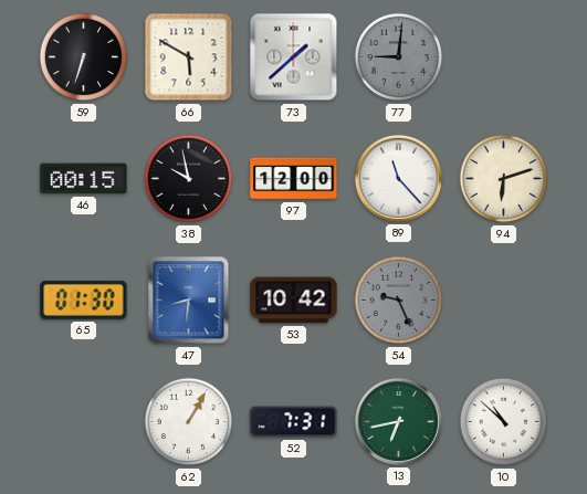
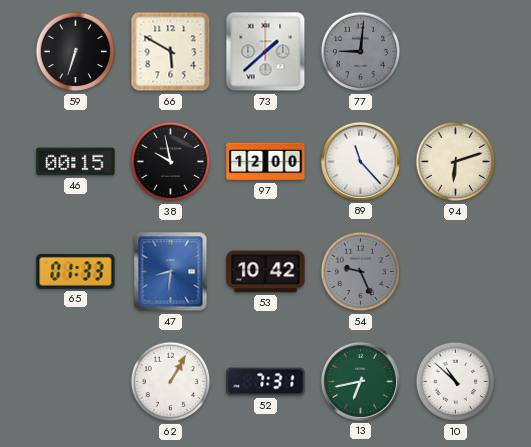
65: 01:30 -> 01:33 (76, 271)
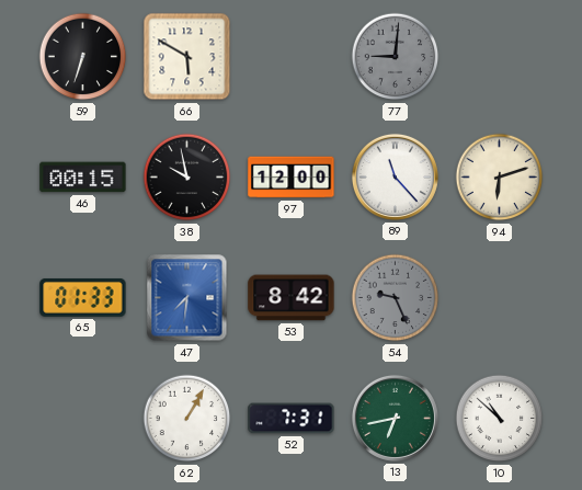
73: 1:38 -> none (266, 52)
47: 8:31 -> 7:31 (187, 298)
53: 10:42 -> 8:42 (292, 298)
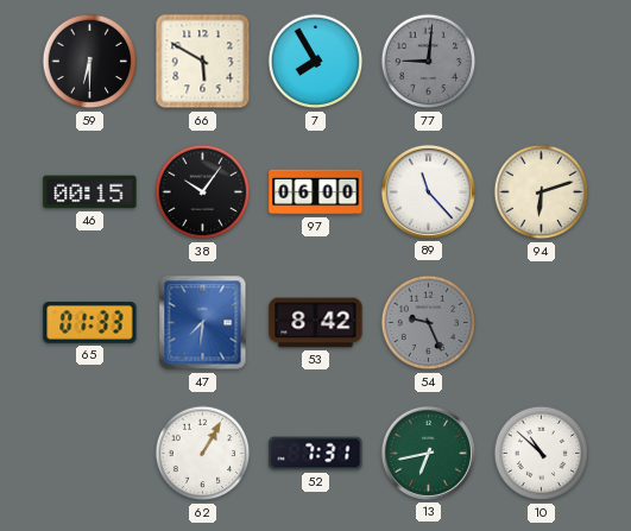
59: 6:33 -> 6:30 (90, 62)
7: none -> 7:55 (316, 62)
38: 9:58 -> 10:06 (203, 192)
97: 12:00 -> 06:00 (316, 192)
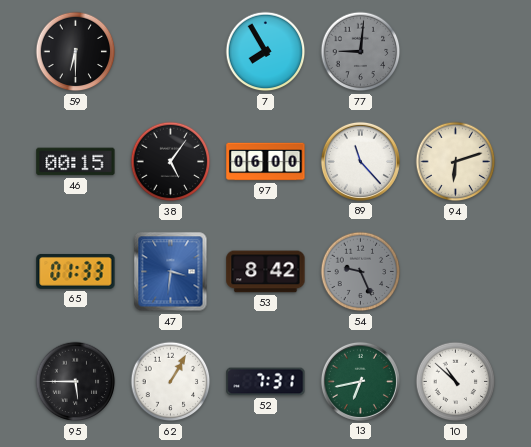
66: 5:50 -> none (203, 62)
38: 10:06 -> 5:06 (171, 162)
47: 7:31 -> 3:31 (171, 272)
95: none -> 5:45 (76, 382)
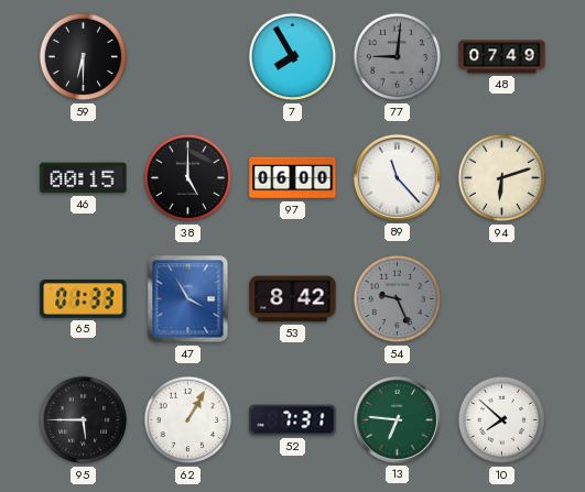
48: none -> 07:49 (502, 57)
38: 5:06 -> 5:00 (188, 178)
47: 3:31 -> 3:55 (188, 299)
13: 6:43 -> 6:46 (397, 419)
10: 10:52 -> 7:52 (502, 420)
